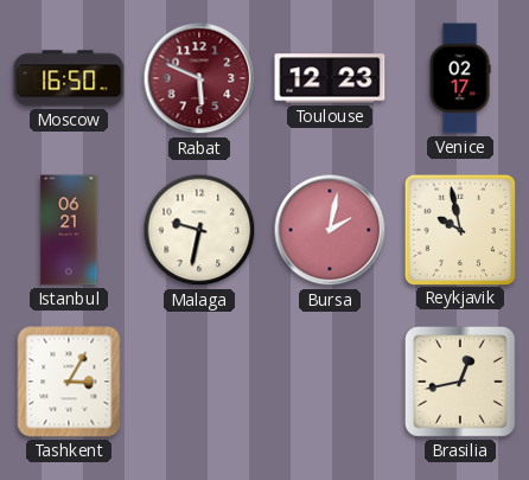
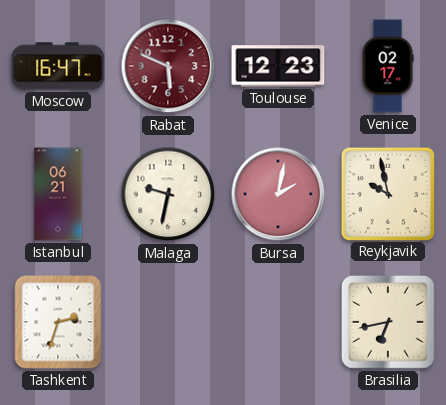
Moscow: 16:50 -> 16:47 (58, 66)
Tashkent: 3:05 -> 2:33 (58, 322)
Brasilia: 12:43 -> 6:43 (388, 322)
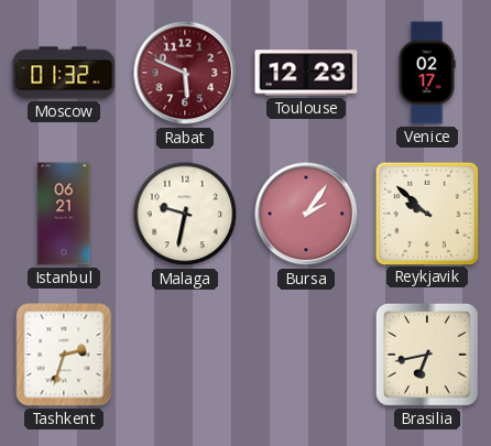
Moscow: 16:47 -> 01:32 (64, 73)
Bursa: 2:02 -> 2:06 (306, 214)
Reykjavik: 9:58 -> 9:52 (426, 213)
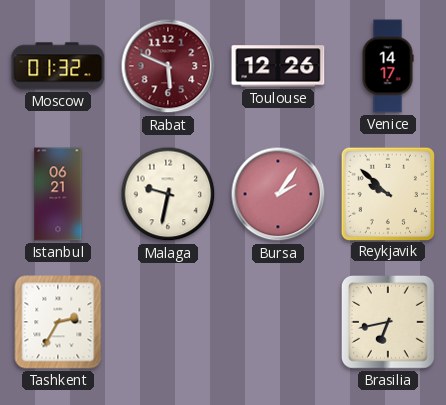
Toulouse: 12:23 -> 12:26 (278, 66)
Venice: 02:17 -> 14:17 (388, 66)
Tashkent: 2:33 -> 2:35 (58, 322)
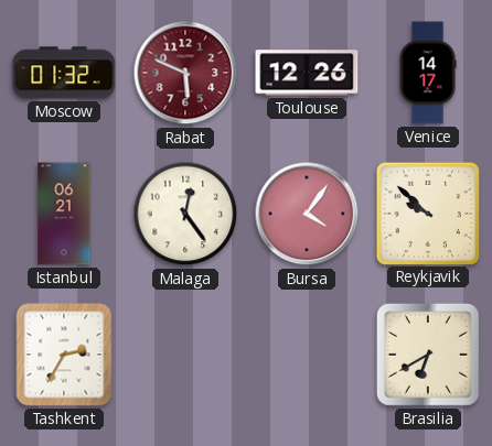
Malaga: 9:32 -> 12:24 (185, 214)
Bursa: 2:06 -> 4:06 (307, 214)
Brasilia: 6:43 -> 6:40 (428, 355)
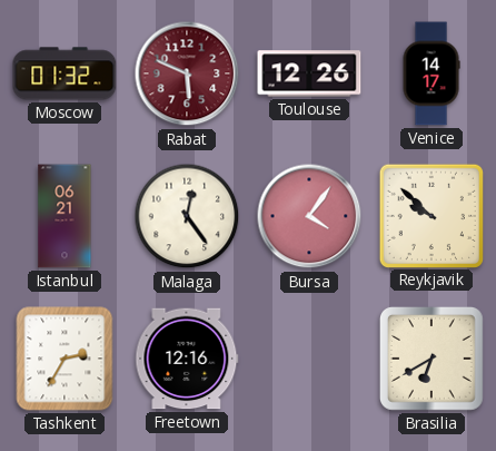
Freetown: none -> 12:16 (187, 359)
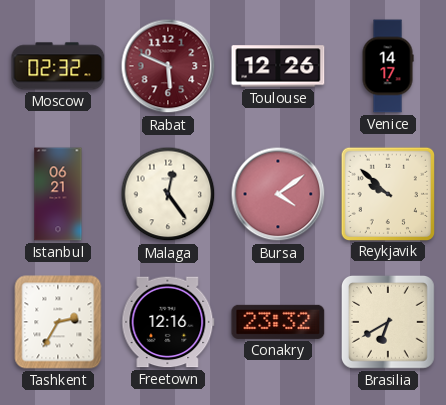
Moscow: 01:32 -> 02:32 (58, 66)
Bursa: 4:06 -> 4:09 (278, 194)
Conakry: none -> 23:32 (278, 322)
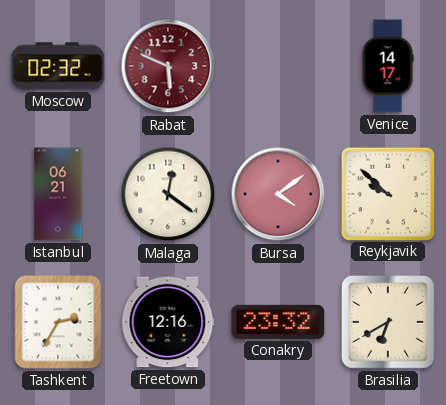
Toulouse: 12:26 -> none (278, 66)
Malaga: 12:24 -> 12:21 (168, 194)
